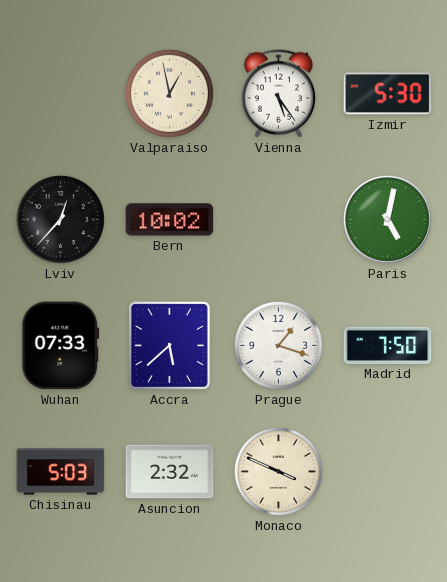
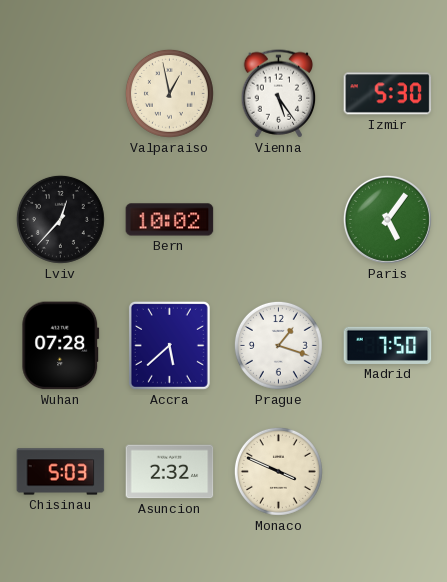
Paris: 5:02 -> 5:06 (387, 219)
Wuhan: 07:33 -> 07:28 (61, 346)
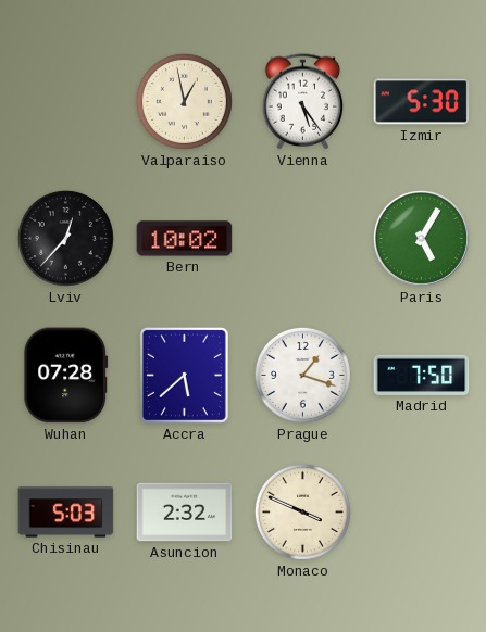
Paris: 5:06 -> 5:05 (421, 238)
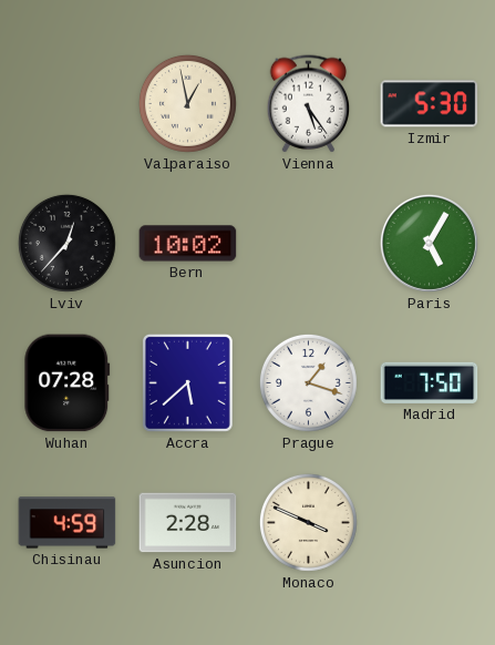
Chisinau: 5:03 -> 4:59 (68, 523)
Asuncion: 2:32 -> 2:28 (188, 523)
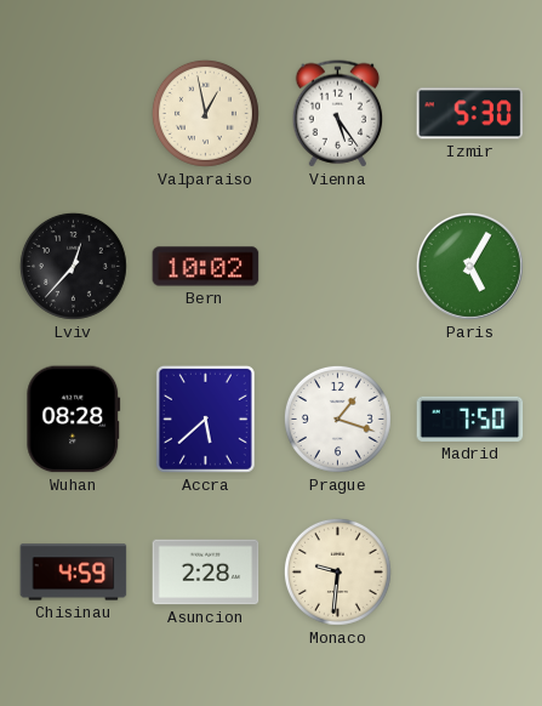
Wuhan: 07:28 -> 08:28 (74, 420)
Monaco: 3:49 -> 9:31 (337, 571)
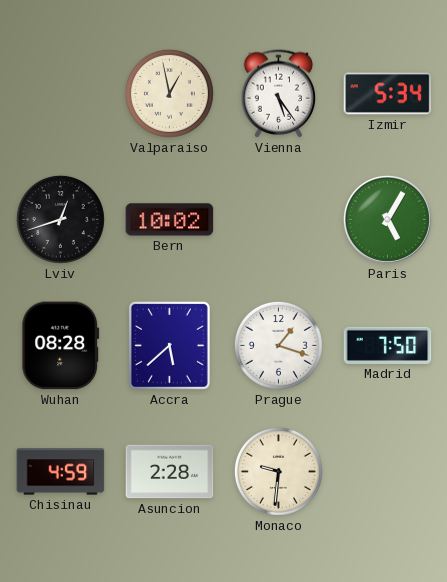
Izmir: 5:30 -> 5:34 (388, 94)
Lviv: 12:37 -> 12:42 (60, 219)
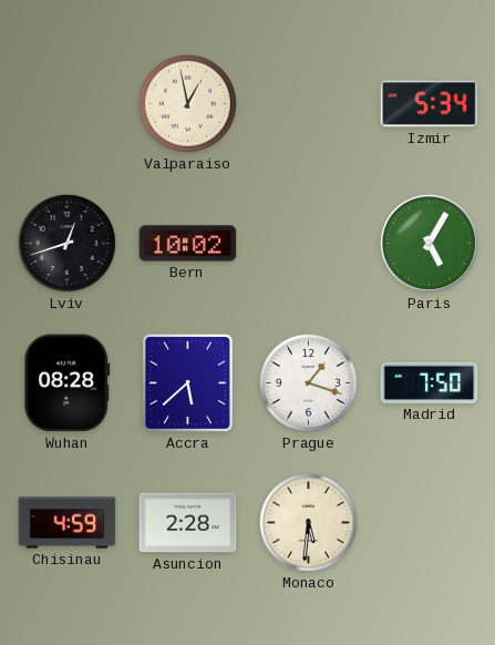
Vienna: 5:24 -> none (279, 94)
Monaco: 9:31 -> 5:31 (308, 522)
